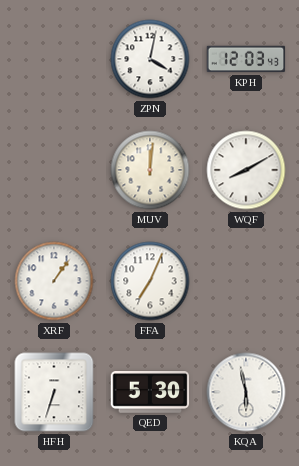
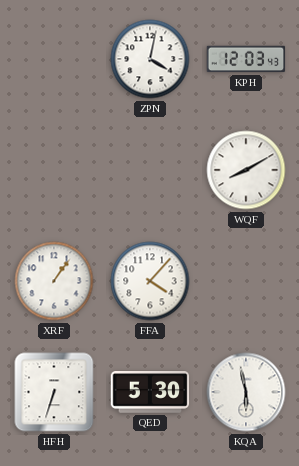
MUV: 12:01 -> none (150, 170)
FFA: 7:04 -> 4:07 (150, 281)
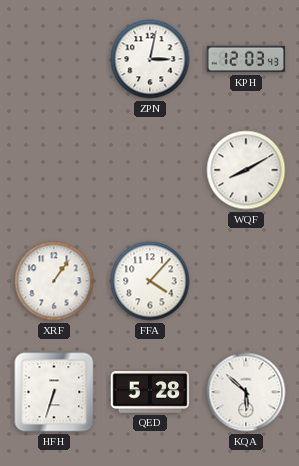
ZPN: 4:02 -> 3:02 (150, 59)
QED: 5:30 -> 5:28 (150, 392)
KQA: 5:58 -> 5:52 (246, 392)
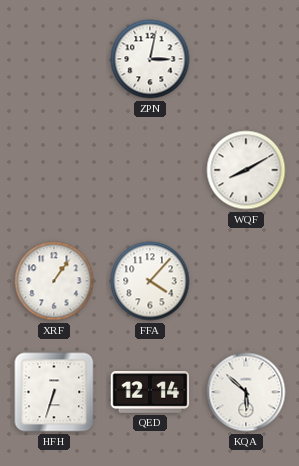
KPH: 12:03 -> none (246, 59)
QED: 5:28 -> 12:14 (150, 392)
